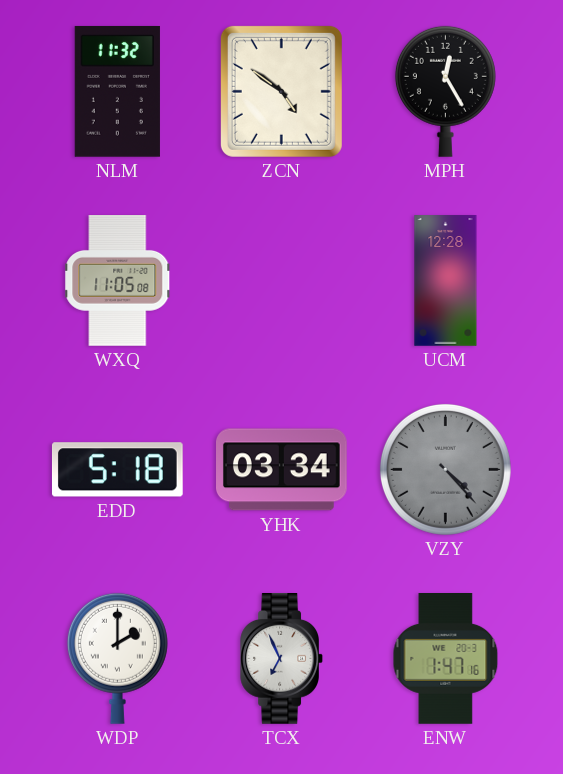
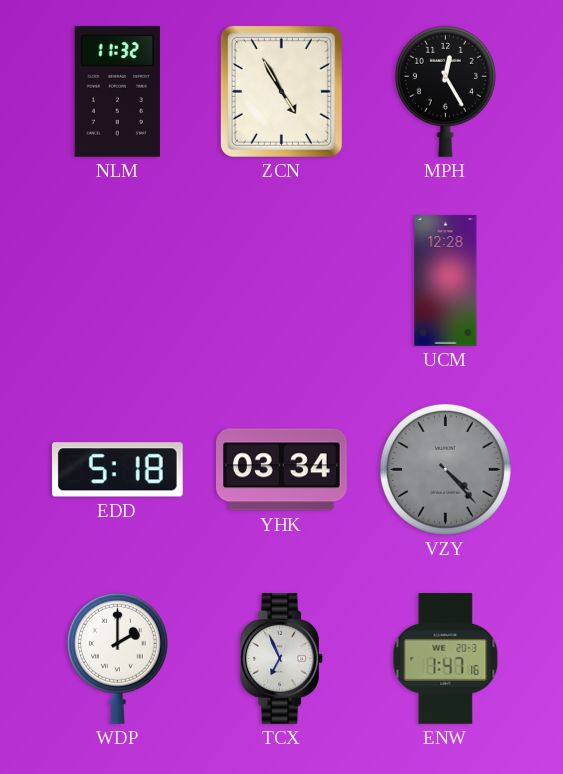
ZCN: 4:51 -> 4:55 (281, 91)
WXQ: 11:05 -> none (118, 281)
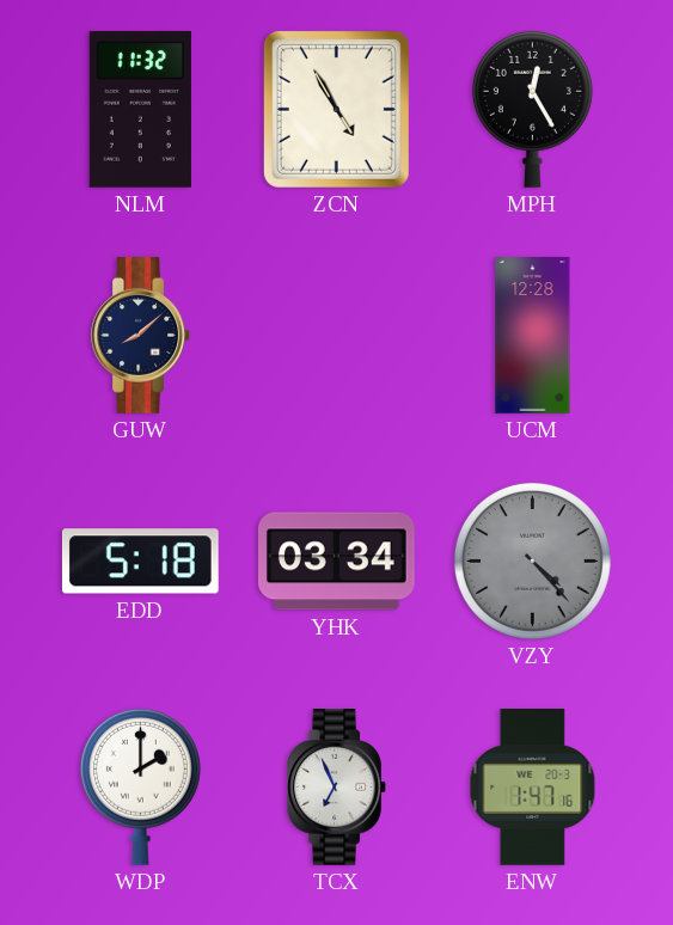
GUW: none -> 8:08 (140, 336)
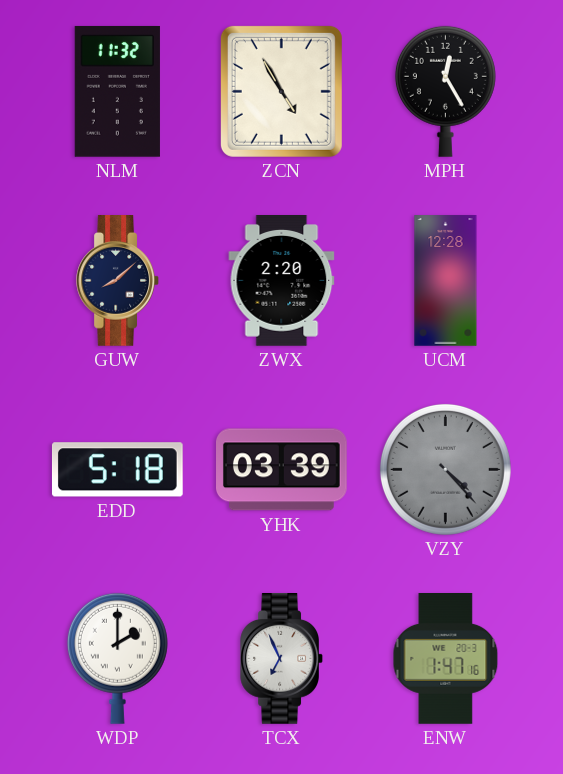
ZWX: none -> 2:20 (282, 281)
YHK: 03:34 -> 03:39 (282, 470)
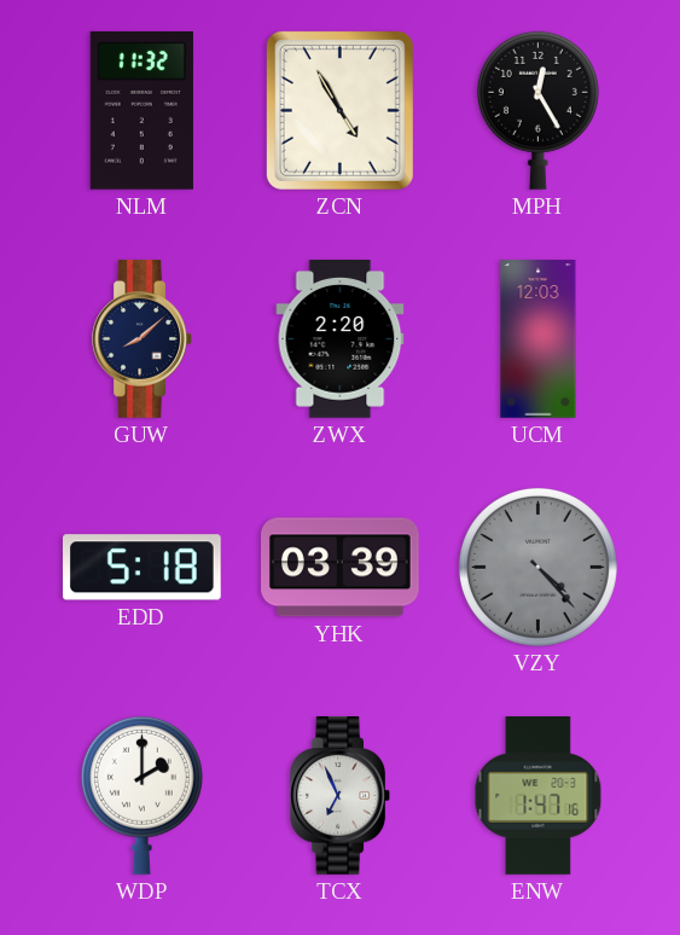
UCM: 12:28 -> 12:03 (539, 339)
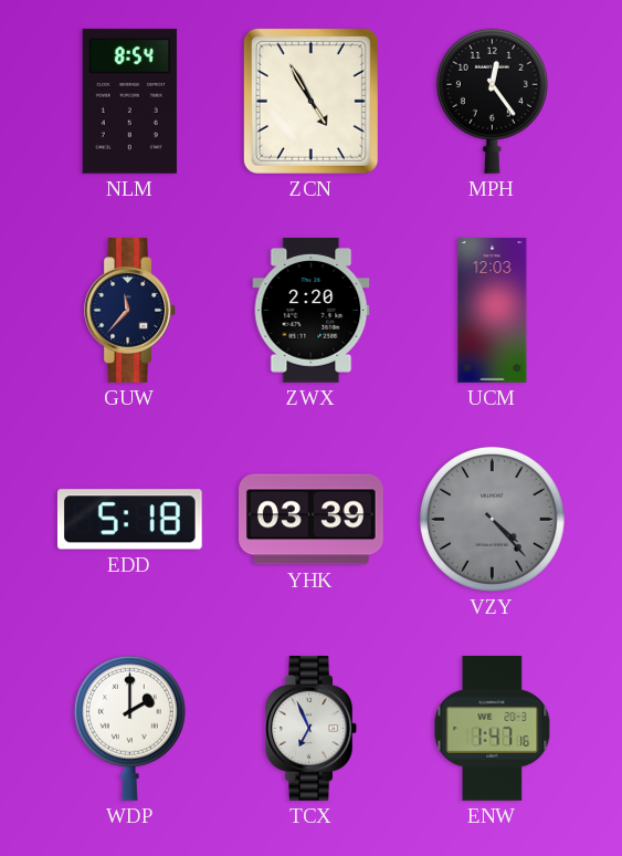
NLM: 11:32 -> 8:54 (129, 101)
MPH: 12:25 -> 12:24 (492, 101)
GUW: 8:08 -> 11:37 (129, 311)
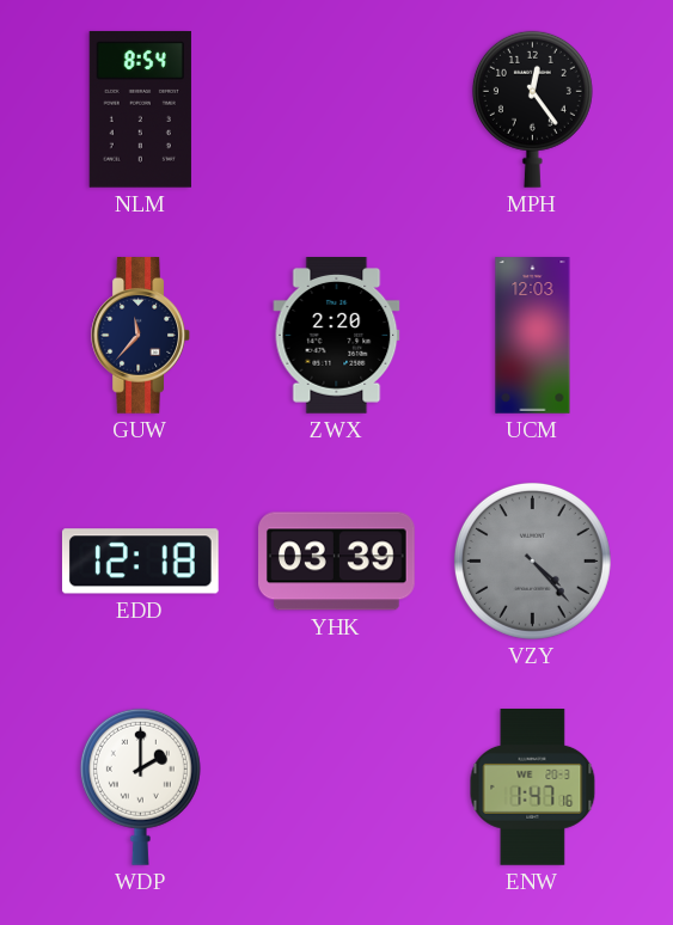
ZCN: 4:55 -> none (310, 101)
EDD: 5:18 -> 12:18 (140, 562)
TCX: 6:56 -> none (310, 729)
